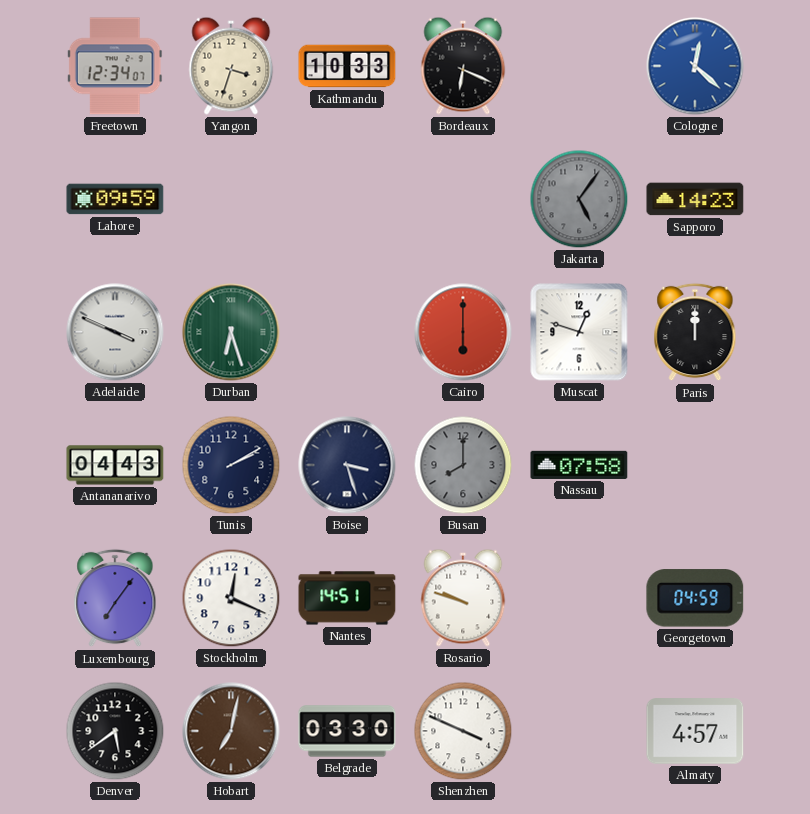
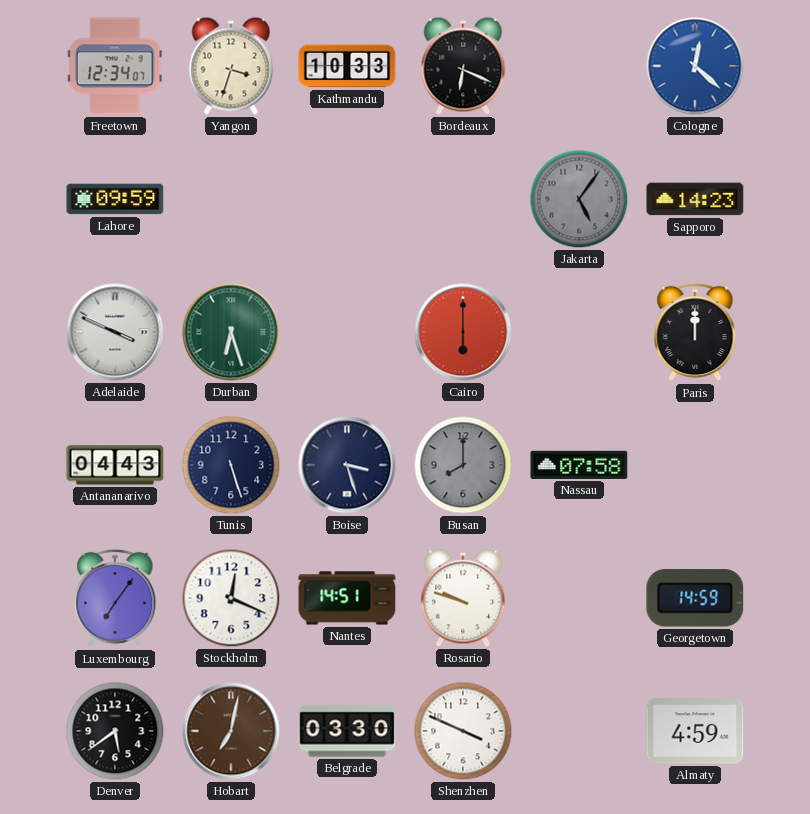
Muscat: 12:48 -> none (579, 332)
Tunis: 2:10 -> 5:27 (231, 465)
Georgetown: 04:59 -> 14:59 (695, 598)
Almaty: 4:57 -> 4:59 (695, 731)
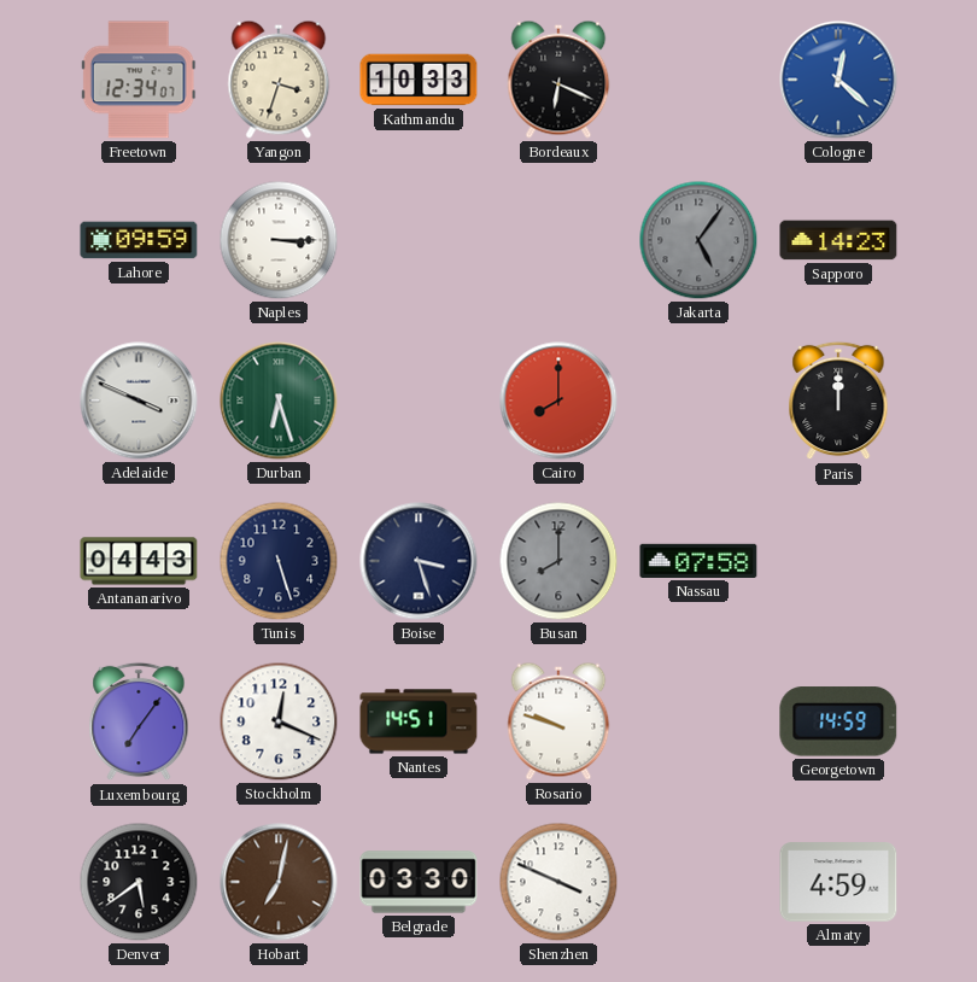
Naples: none -> 3:15 (279, 240)
Cairo: 6:00 -> 8:00 (558, 401)
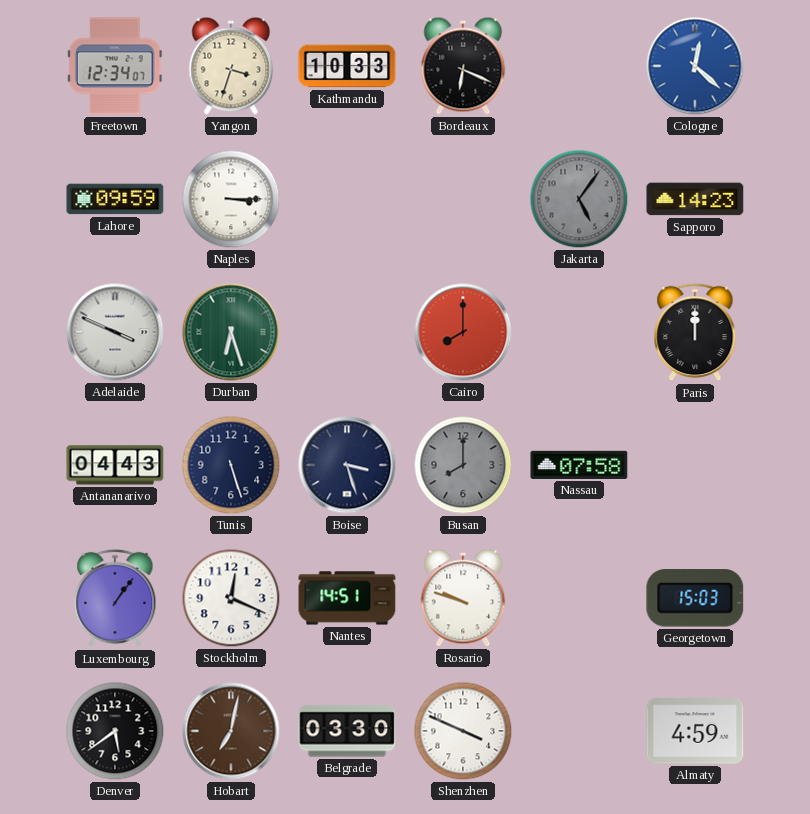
Luxembourg: 7:06 -> 1:06 (115, 598)
Georgetown: 14:59 -> 15:03 (695, 598)
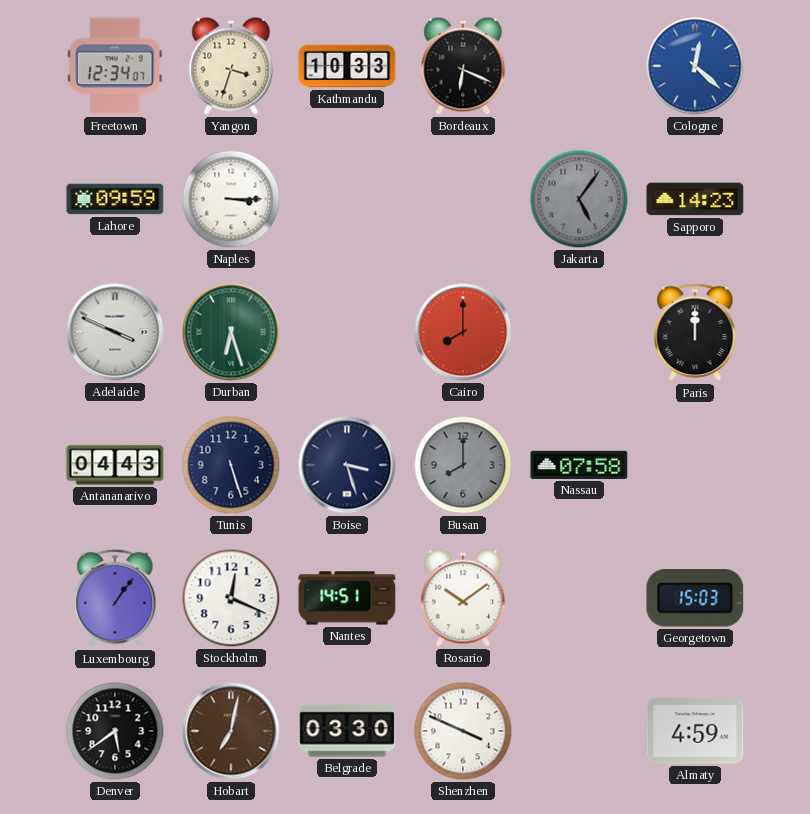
Rosario: 9:48 -> 10:09 (463, 598)
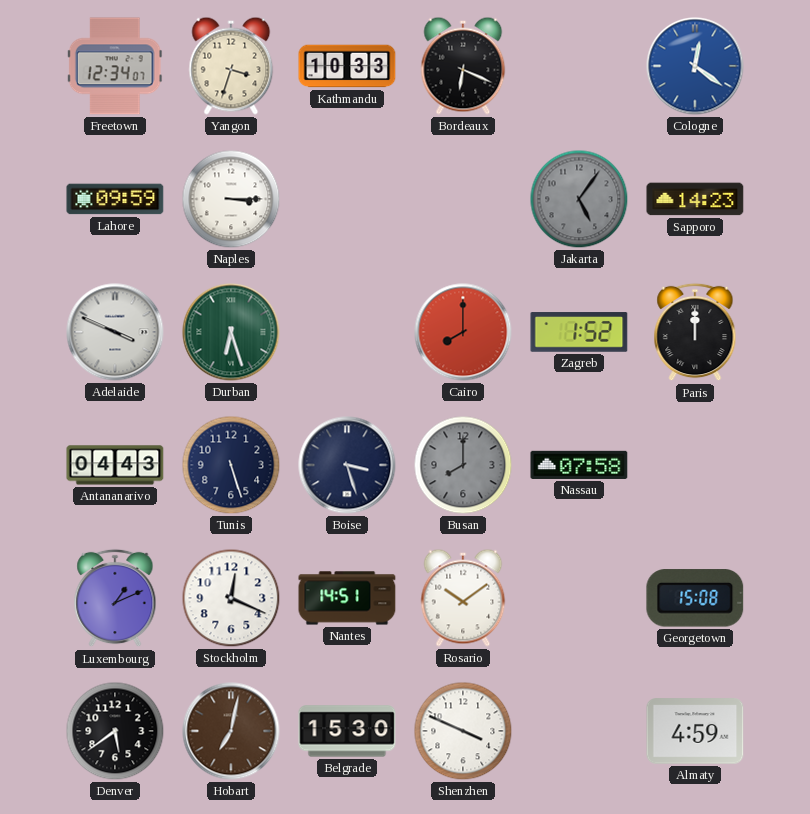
Cologne: 12:22 -> 12:21 (695, 66)
Zagreb: none -> 1:52 (579, 332)
Luxembourg: 1:06 -> 1:11 (115, 598)
Georgetown: 15:03 -> 15:08 (695, 598)
Belgrade: 03:30 -> 15:30 (347, 731)
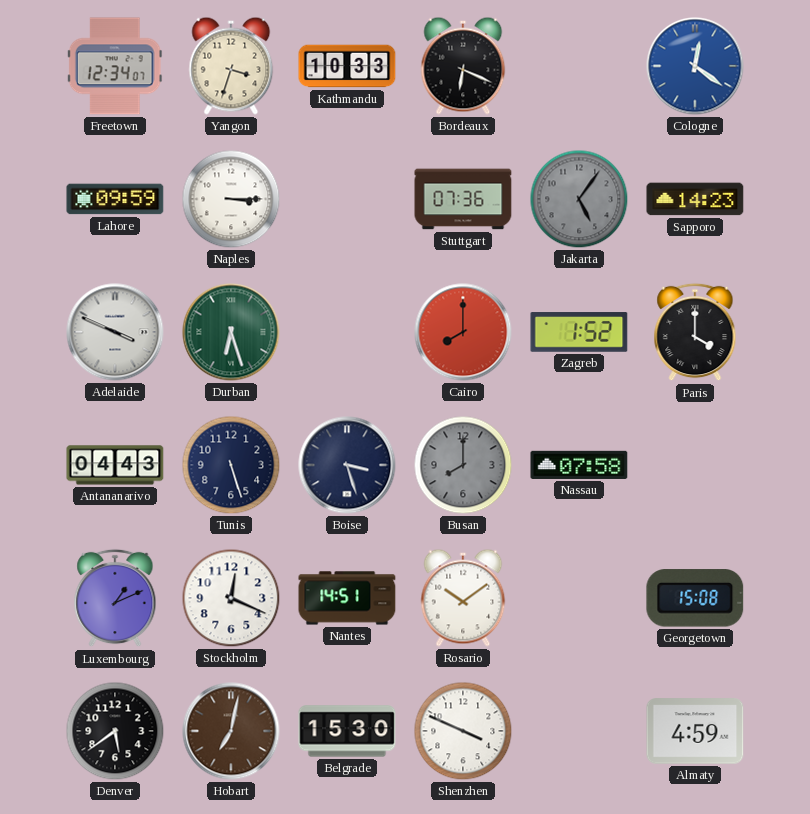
Stuttgart: none -> 07:36 (463, 199)
Paris: 12:00 -> 4:00 (695, 332)
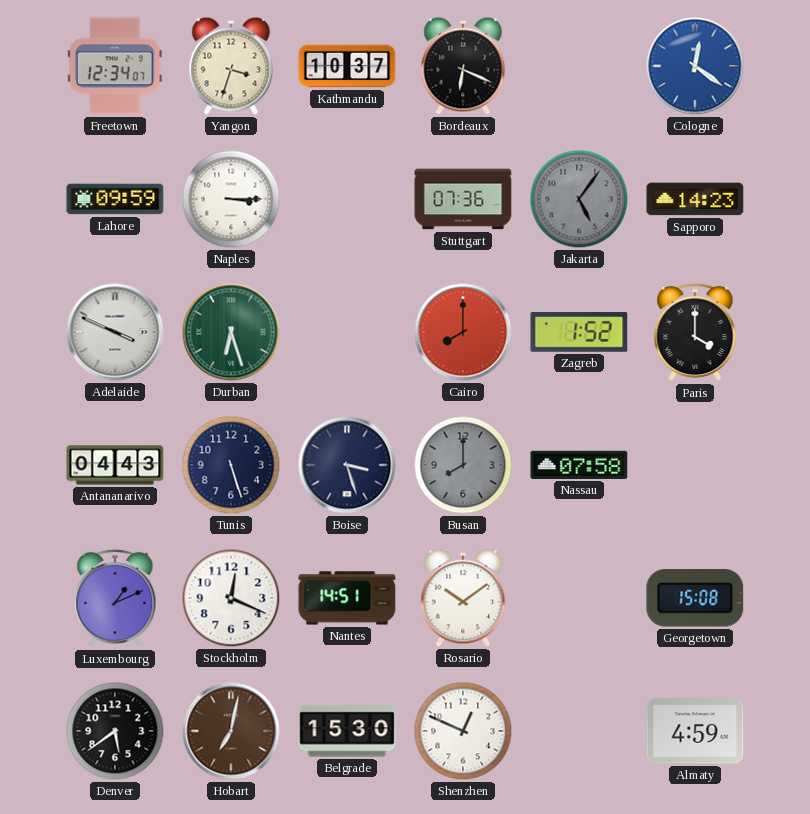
Kathmandu: 10:33 -> 10:37 (347, 66)
Shenzhen: 3:49 -> 12:49 (463, 731)
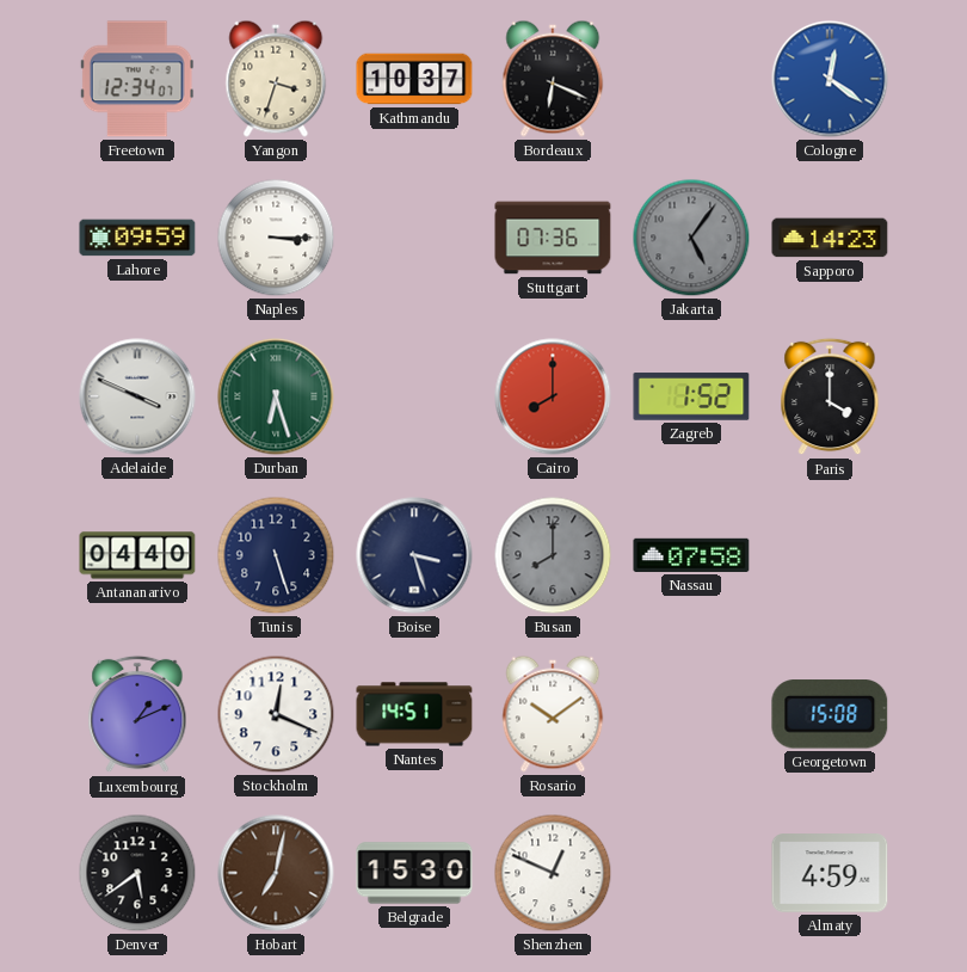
Antananarivo: 04:43 -> 04:40 (137, 555)
